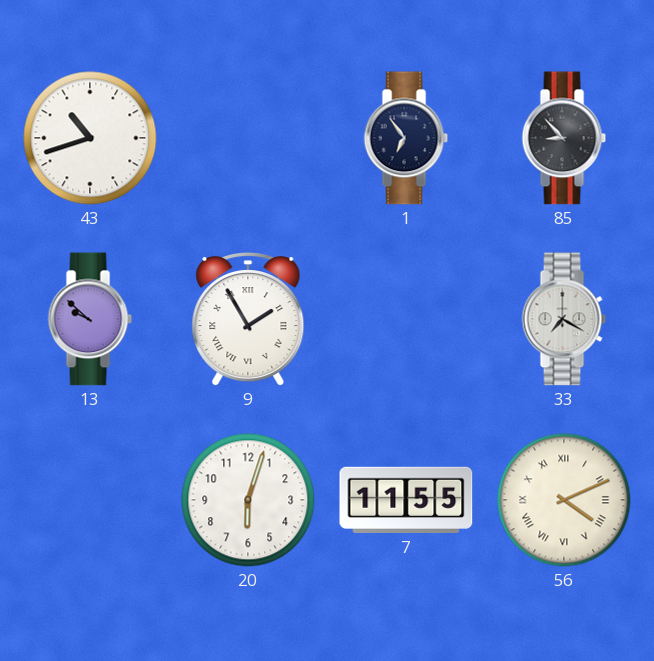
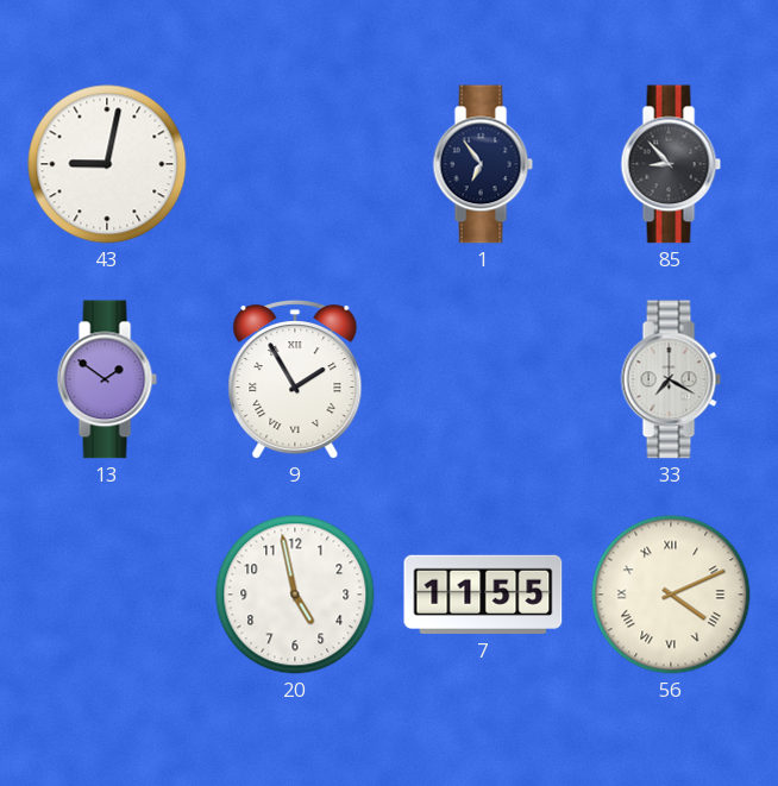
43: 10:42 -> 9:02 (107, 164)
13: 9:52 -> 1:51 (107, 379)
20: 6:03 -> 4:58 (295, 595)
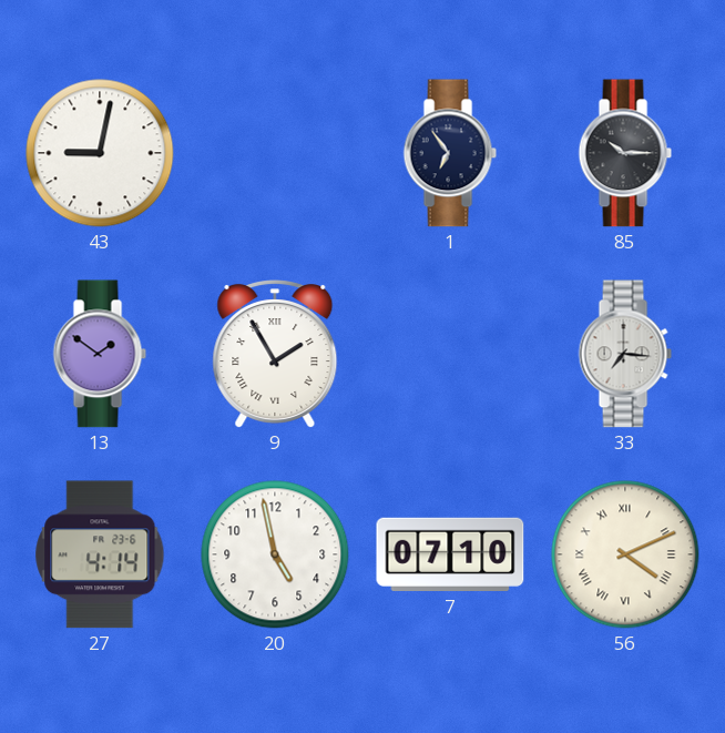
85: 8:53 -> 10:15 (625, 153)
33: 7:20 -> 7:16 (625, 354)
27: none -> 4:14 (100, 554)
7: 11:55 -> 07:10 (450, 554)
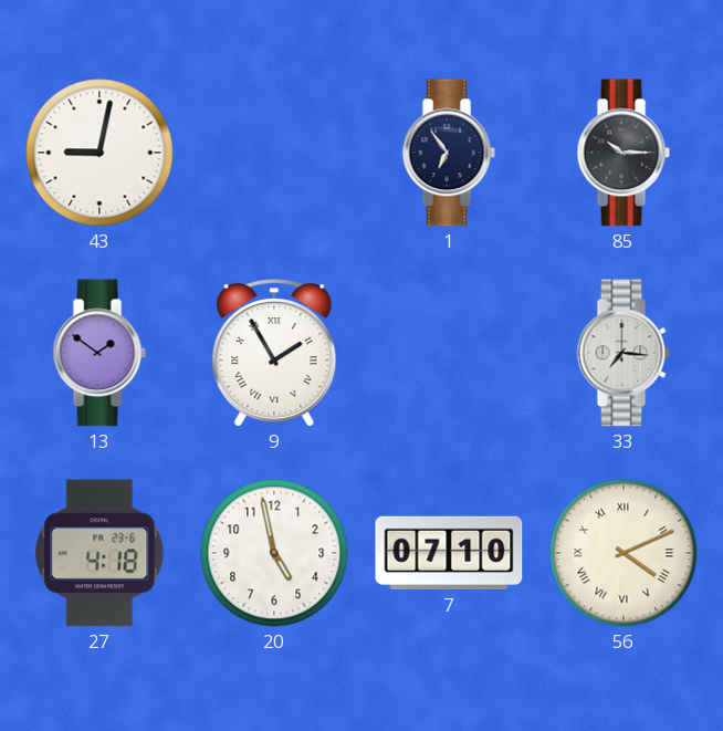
27: 4:14 -> 4:18 (99, 553)
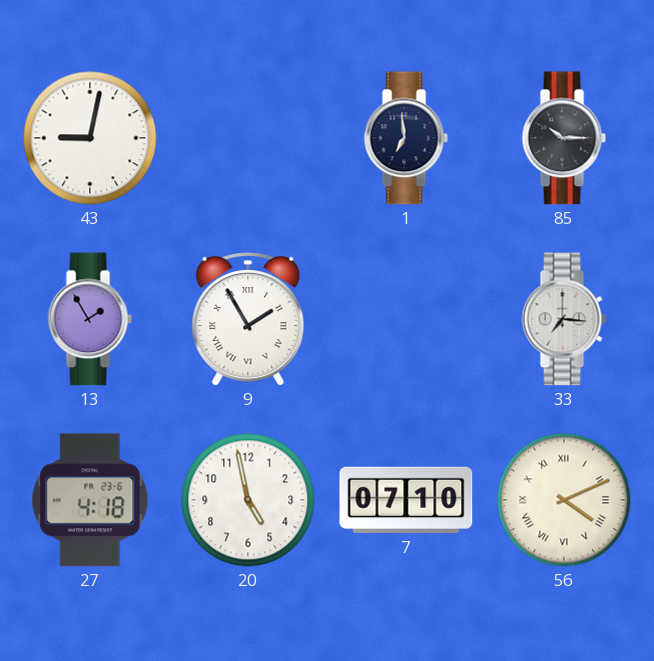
1: 6:54 -> 6:59 (406, 138)
13: 1:51 -> 1:55 (90, 319)
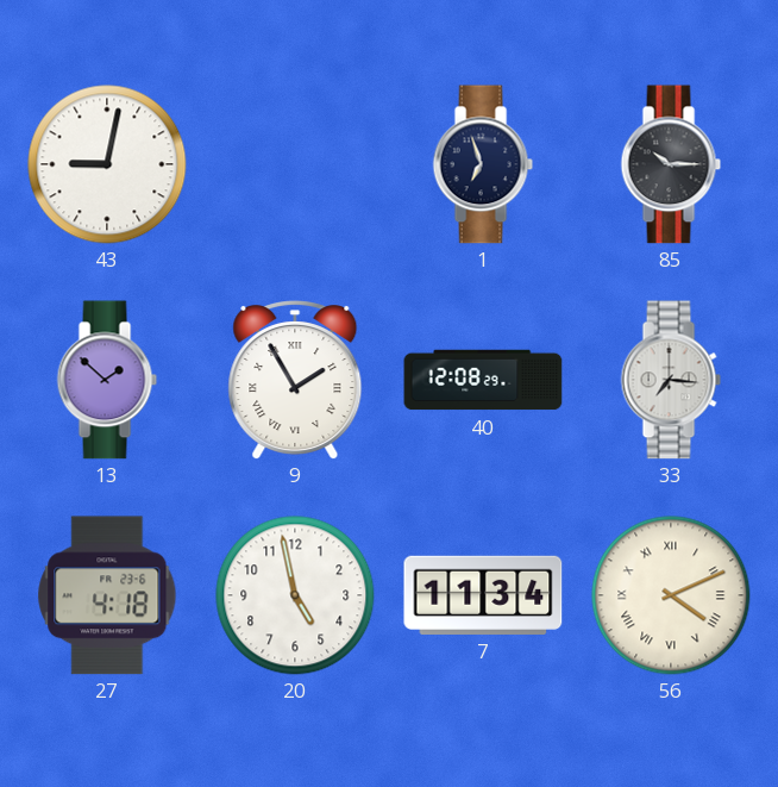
1: 6:59 -> 6:57 (483, 164)
13: 1:55 -> 1:52 (107, 380)
40: none -> 12:08 (483, 380)
7: 07:10 -> 11:34 (483, 595)
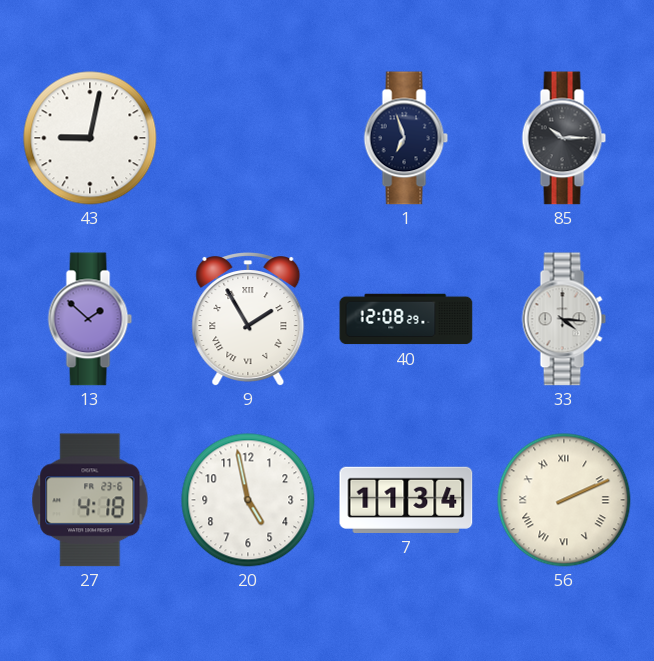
33: 7:16 -> 4:16 (564, 319)
56: 4:11 -> 2:11 (564, 500)
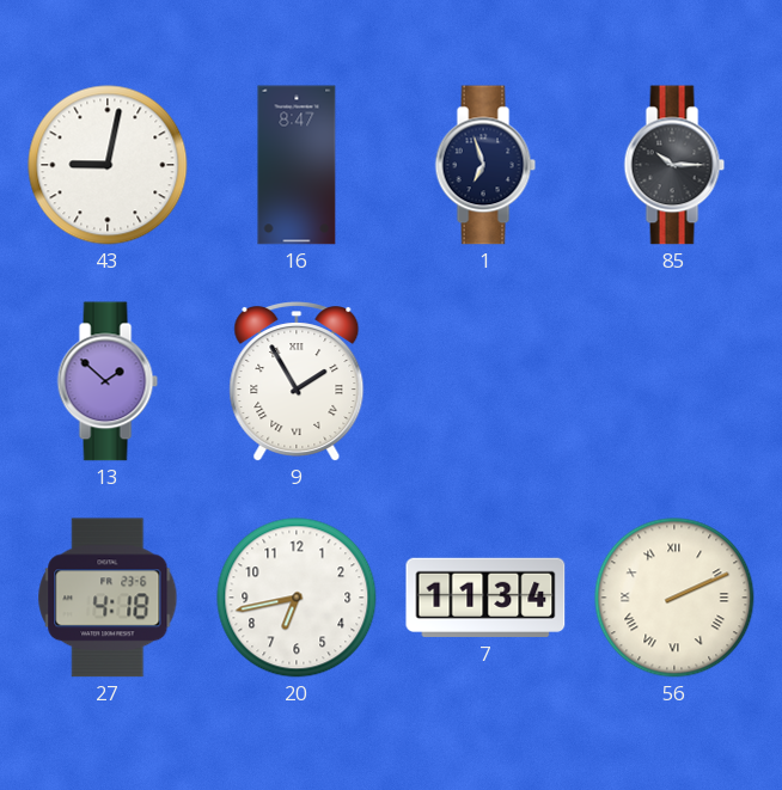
16: none -> 8:47 (297, 165)
40: 12:08 -> none (406, 319)
33: 4:16 -> none (564, 319)
20: 4:58 -> 6:43 (297, 598)
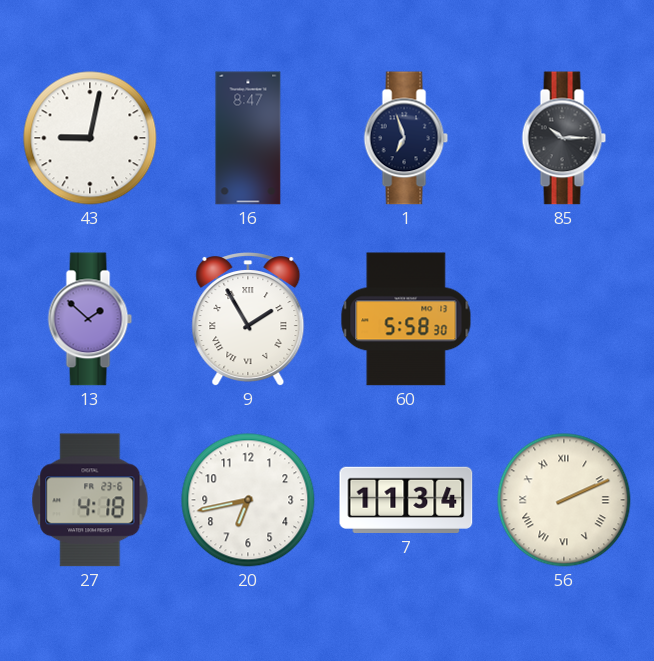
60: none -> 5:58 (406, 319)
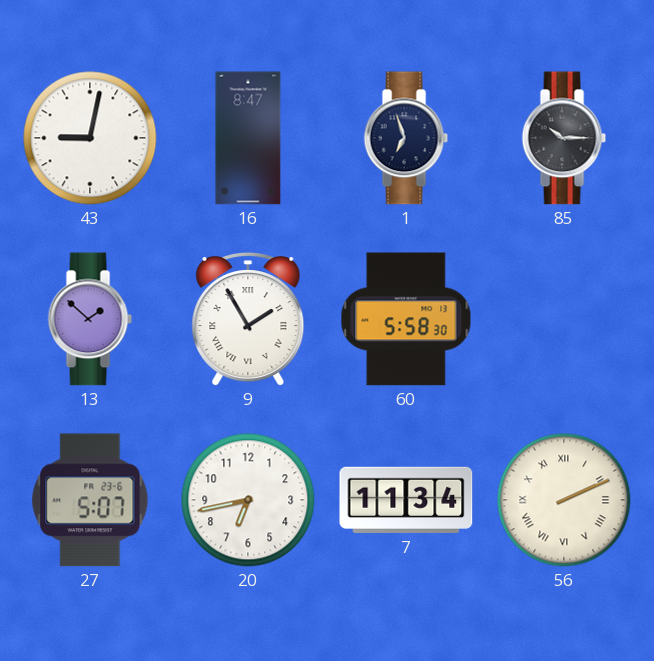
27: 4:18 -> 5:07 (90, 500)
